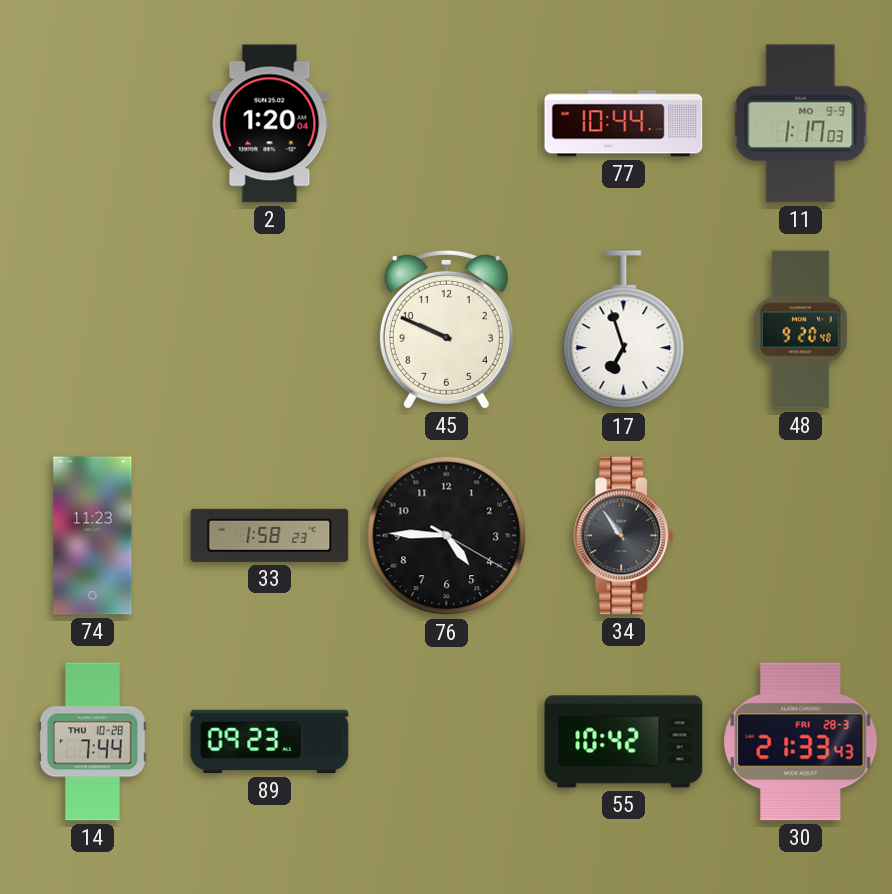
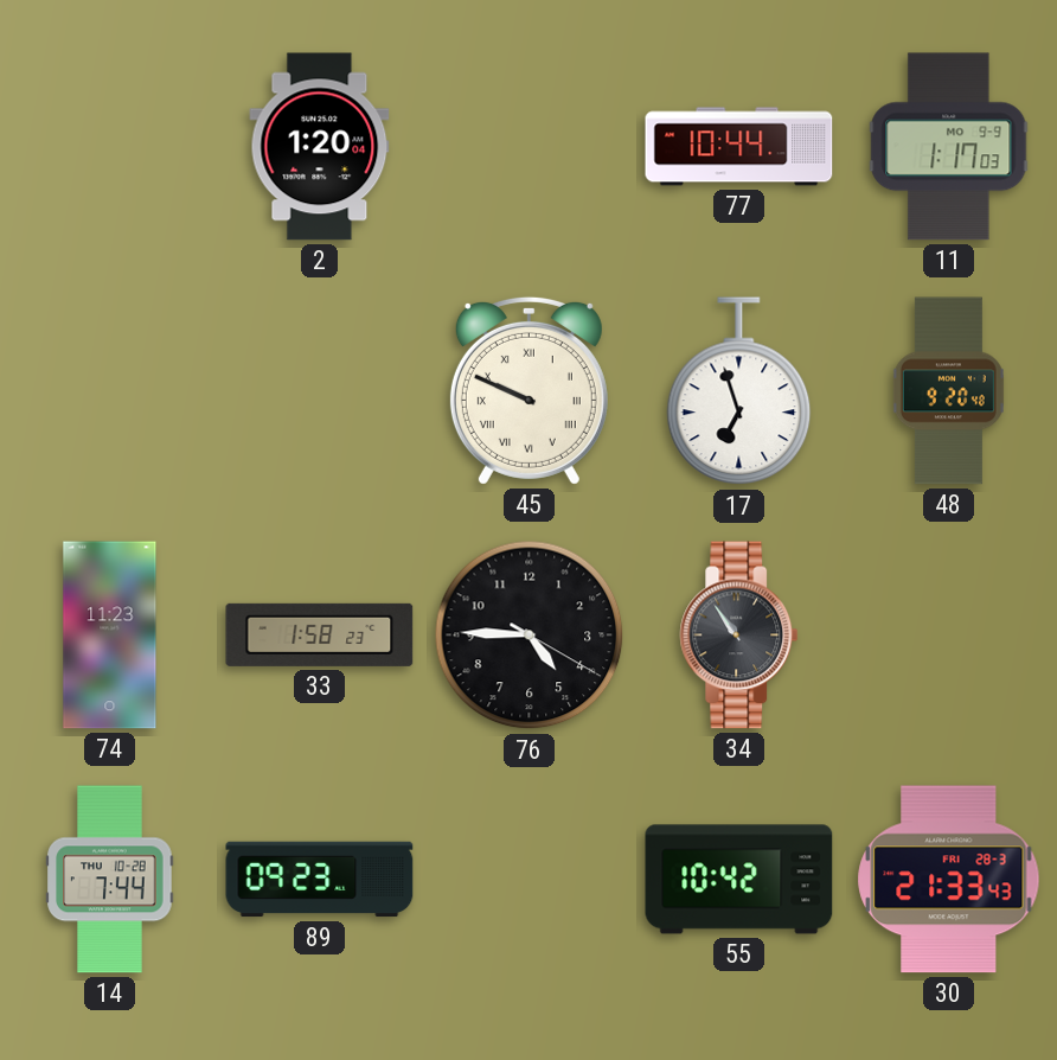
45 numerals: Arabic -> Roman (528, 390)
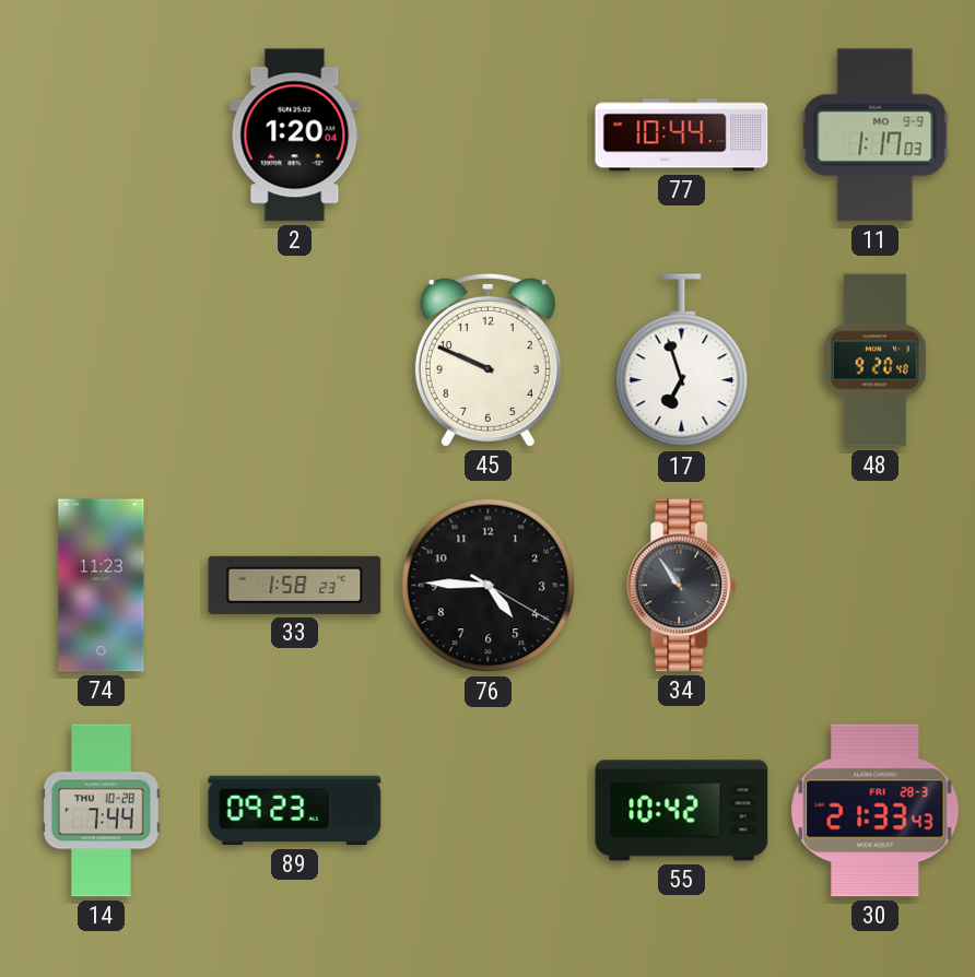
45 numerals: Roman -> Arabic (487, 360)
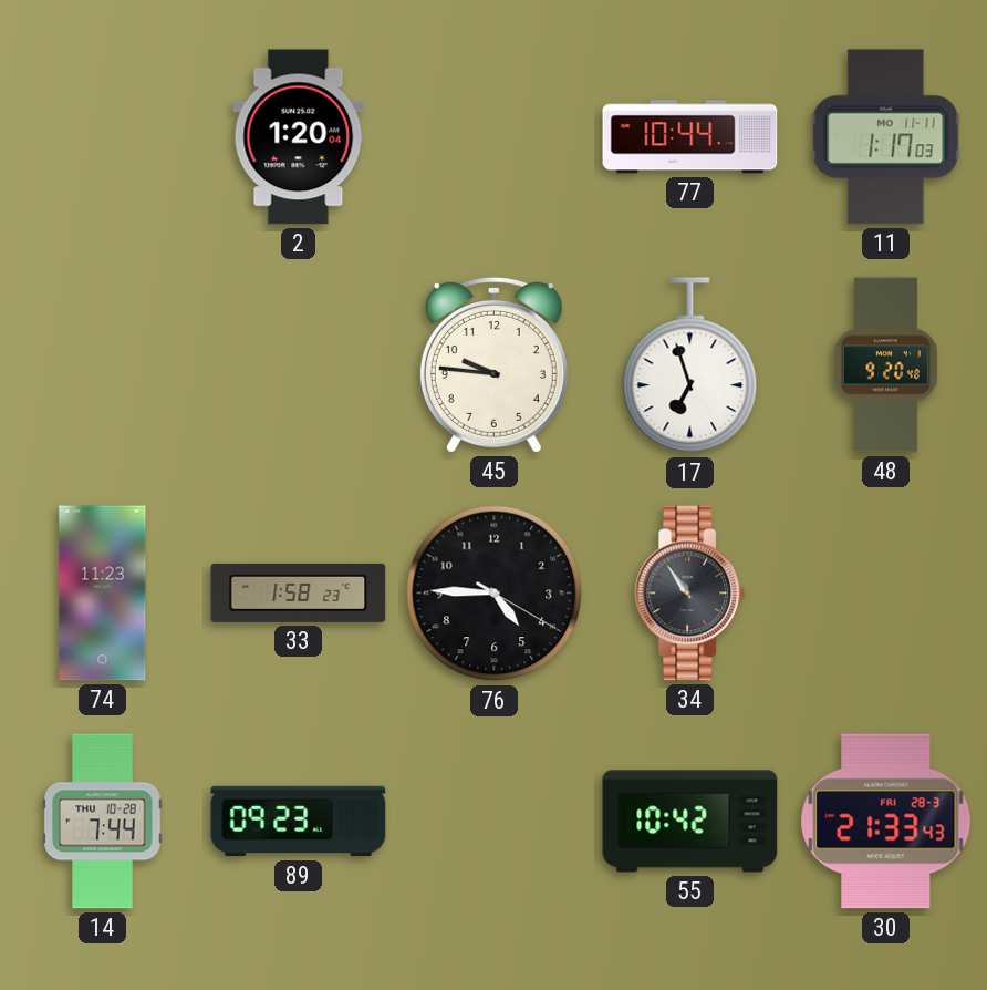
11 date: MO 9-9 -> MO 11-11 (886, 137)
45: 9:49 -> 9:46 (493, 364)
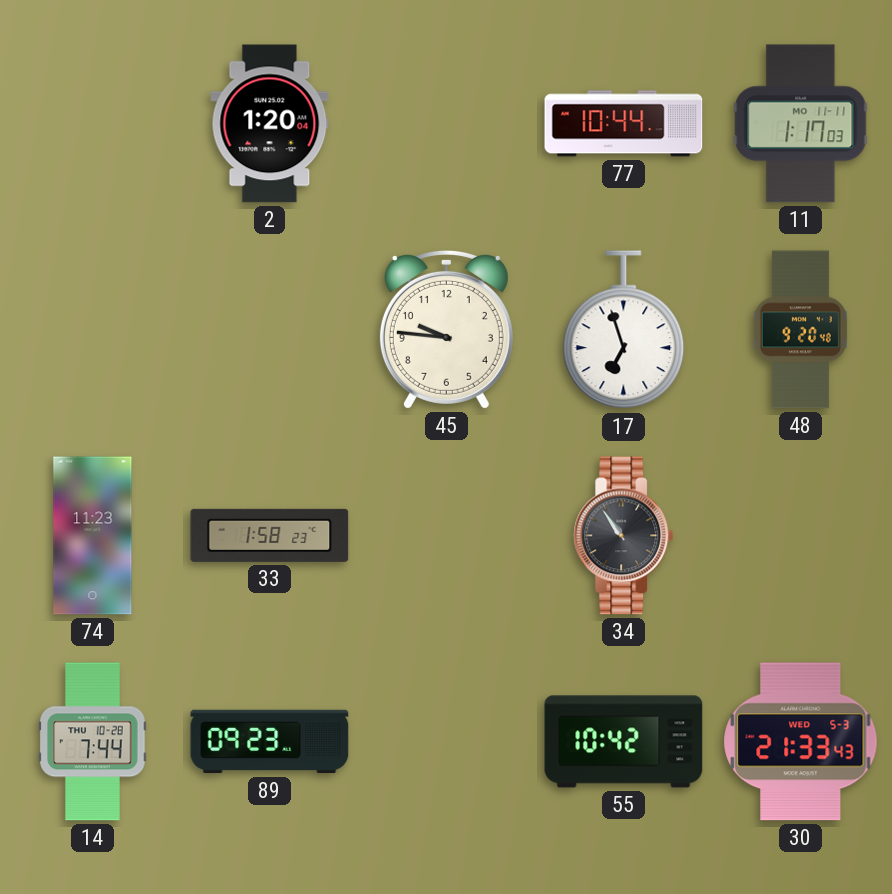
76: 4:45 -> none (495, 594)
30 date: FRI 28-3 -> WED 5-3 (801, 742)
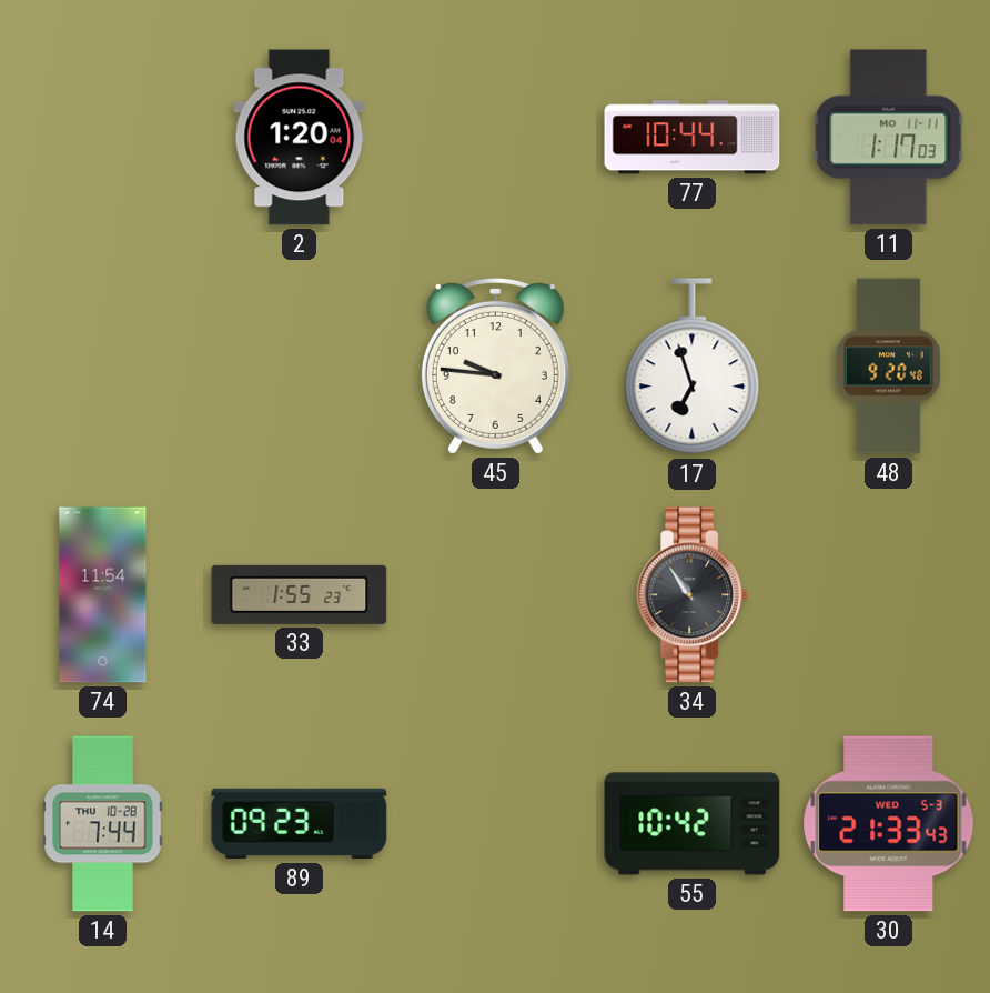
74: 11:23 -> 11:54 (103, 595)
33: 1:58 -> 1:55 (300, 594)
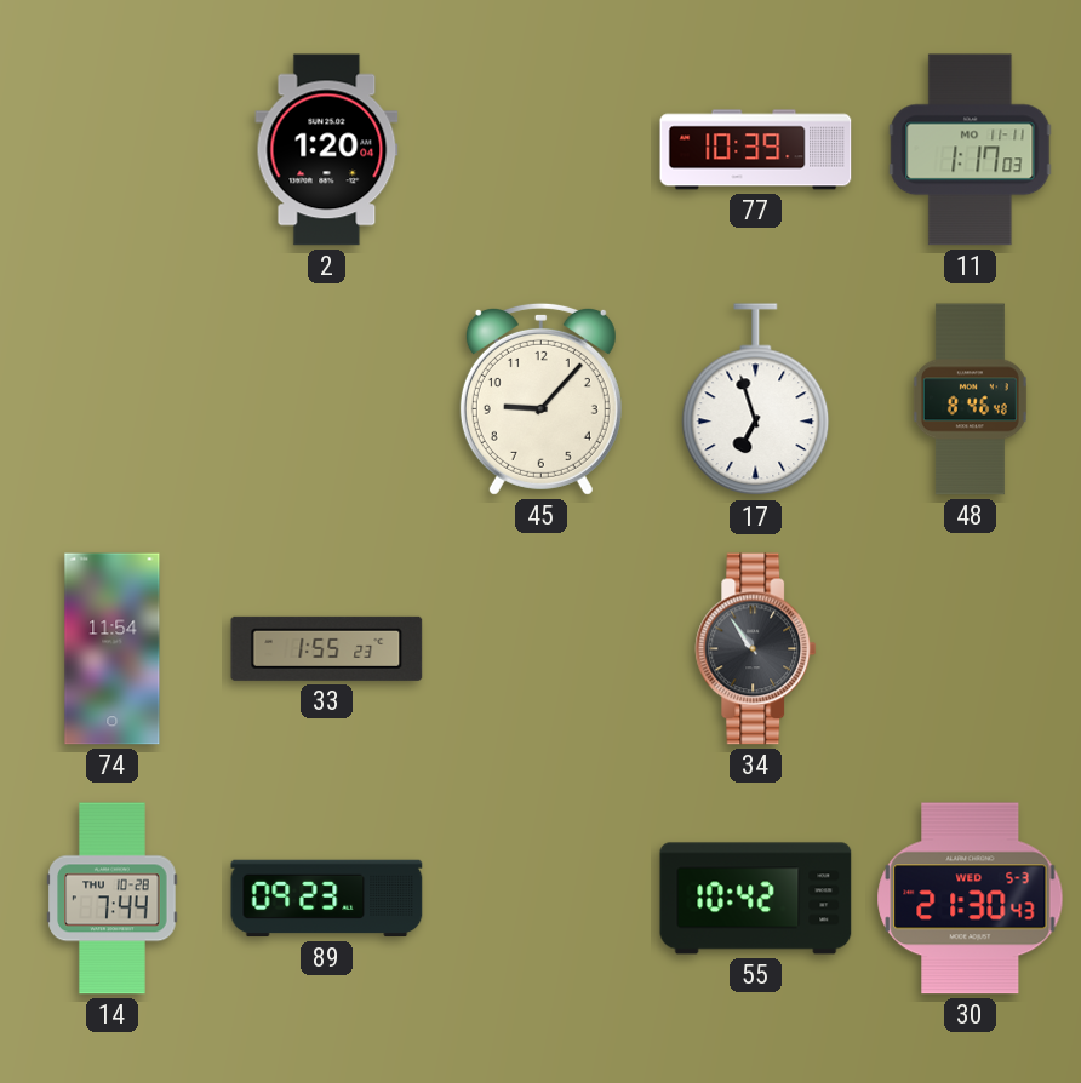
77: 10:44 -> 10:39 (756, 150)
45: 9:46 -> 9:07 (540, 399)
48: 9:20 -> 8:46 (970, 400)
30: 21:33 -> 21:30 (971, 899)
